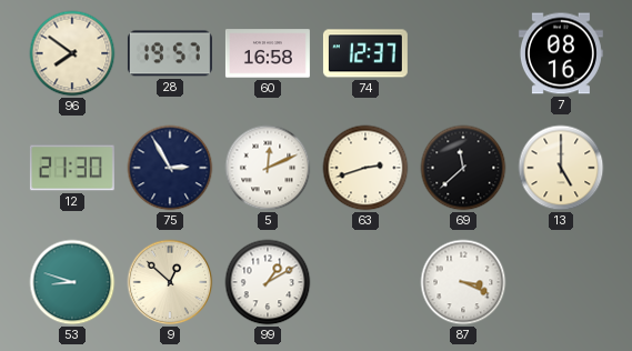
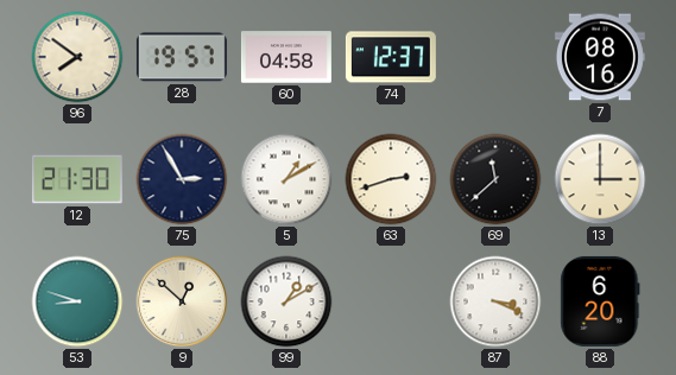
60: 16:58 -> 04:58 (286, 57)
5: 12:11 -> 1:10 (286, 179)
13: 5:00 -> 3:00 (600, 179)
88: none -> 6:20 (600, 301)
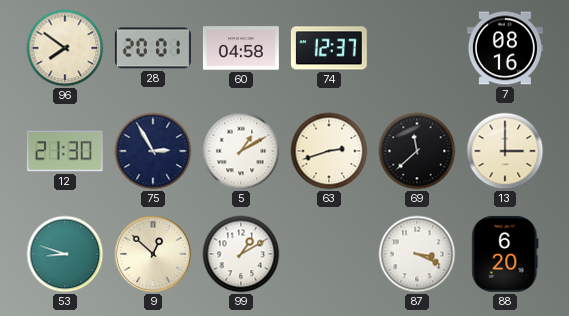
28: 19:57 -> 20:01 (153, 48)
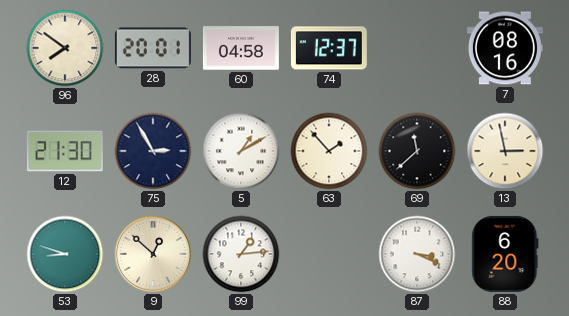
63: 2:42 -> 1:53 (329, 151)
13: 3:00 -> 2:58 (505, 151)
99: 1:10 -> 1:14 (241, 254)
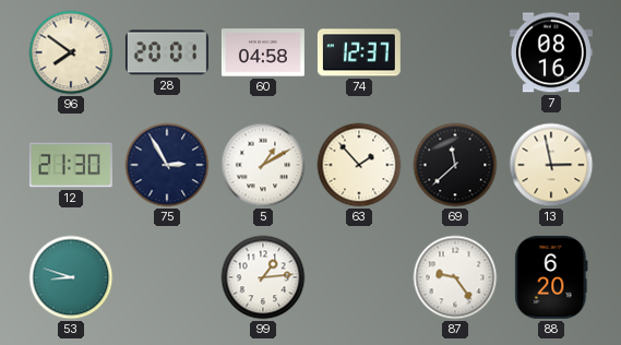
9: 12:52 -> none (153, 254)
87: 3:19 -> 9:24 (455, 277)
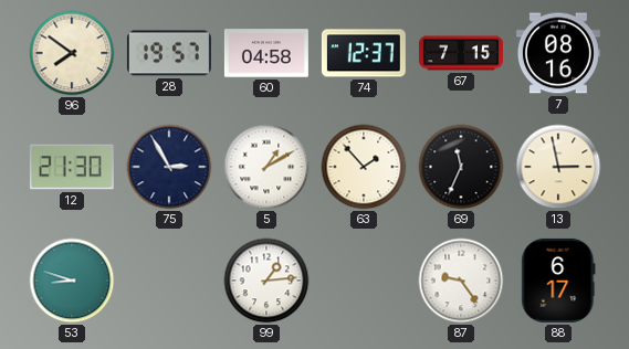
28: 20:01 -> 19:57 (169, 53)
67: none -> 7:15 (461, 53)
69: 11:38 -> 11:34 (461, 167)
88: 6:20 -> 6:17 (558, 281)
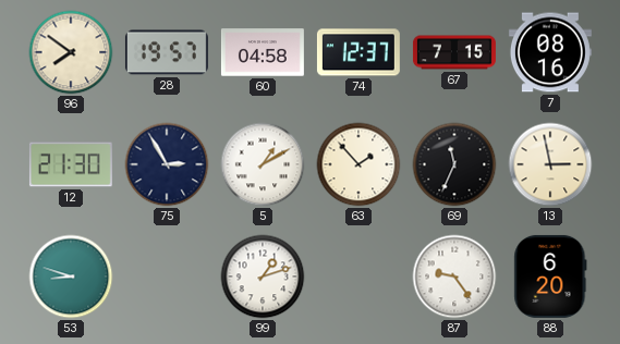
99: 1:14 -> 1:12 (263, 277)
88: 6:17 -> 6:20 (550, 277)
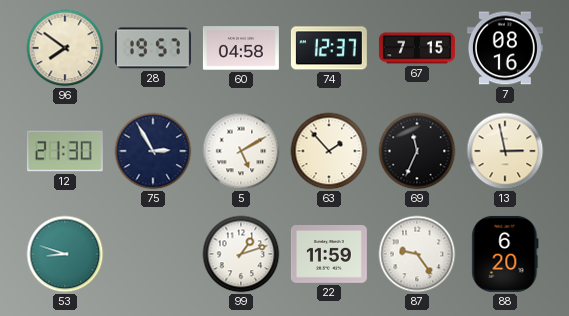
5: 1:10 -> 5:10 (241, 151)
22: none -> 11:59 (329, 255)
